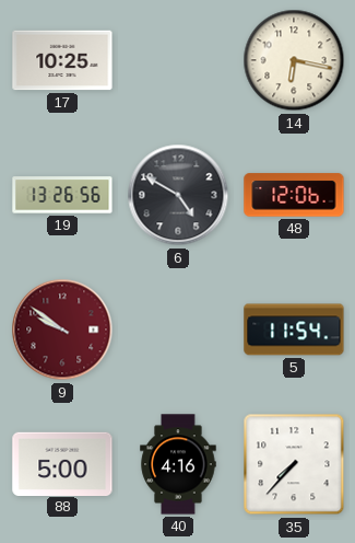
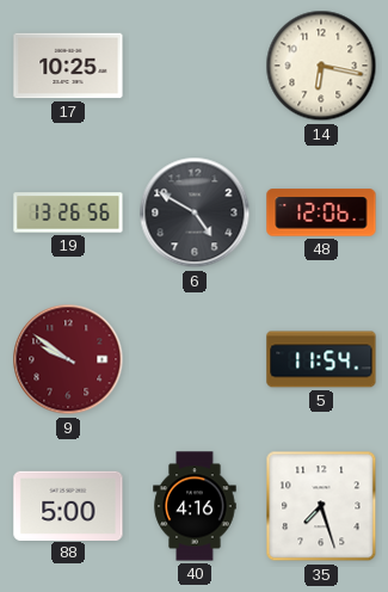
35: 7:37 -> 7:27 (321, 506)
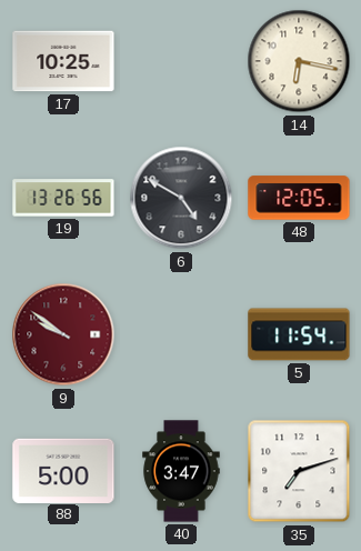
48: 12:06 -> 12:05 (299, 198)
40: 4:16 -> 3:47 (181, 471)
35: 7:27 -> 7:12 (299, 471)
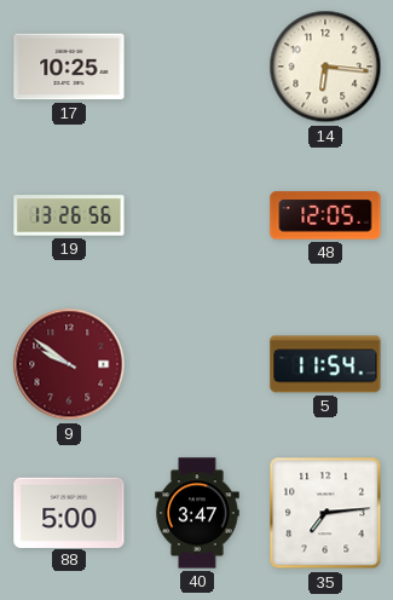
14: 6:17 -> 6:16 (325, 67)
6: 4:50 -> none (181, 198)
35: 7:12 -> 7:14 (325, 513)
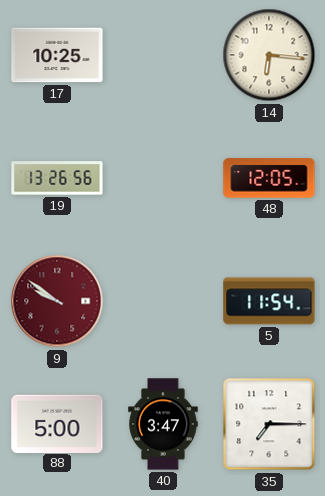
35: 7:14 -> 7:15 (269, 424)
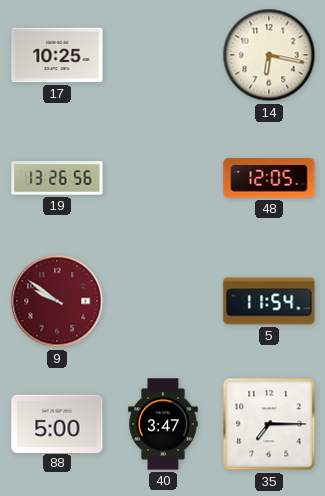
14: 6:16 -> 6:17 (269, 55)
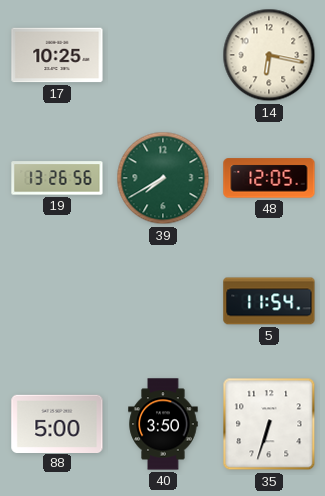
39: none -> 7:40 (163, 178)
9: 9:51 -> none (57, 301)
40: 3:47 -> 3:50 (163, 424)
35: 7:15 -> 6:33 (269, 424)
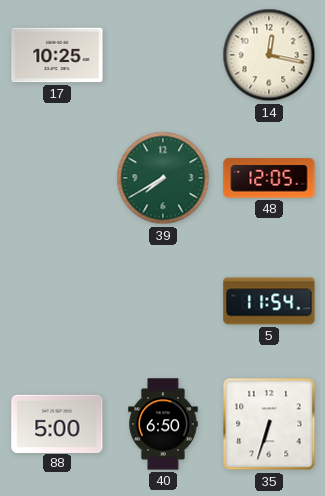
14: 6:17 -> 12:17 (269, 55)
19: 13:26 -> none (57, 178)
40: 3:50 -> 6:50 (163, 424)
